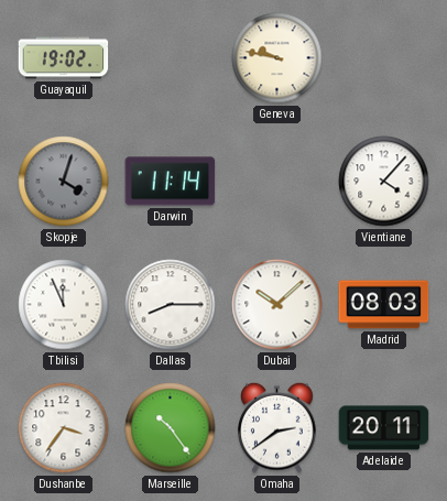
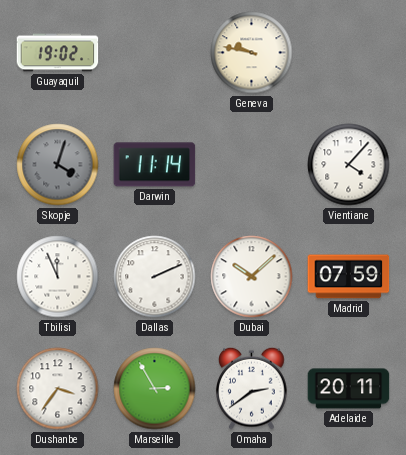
Dallas: 8:15 -> 2:11 (155, 277)
Madrid: 08:03 -> 07:59 (349, 277)
Marseille: 10:24 -> 2:55 (155, 389)
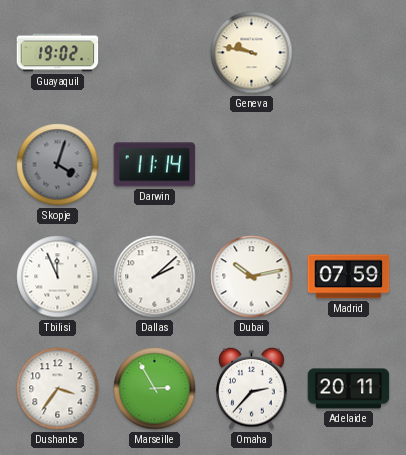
Vientiane: 4:07 -> none (349, 165)
Dallas: 2:11 -> 2:08 (155, 277)
Dubai: 10:08 -> 10:13 (252, 277)
Omaha: 2:39 -> 2:37 (252, 388)
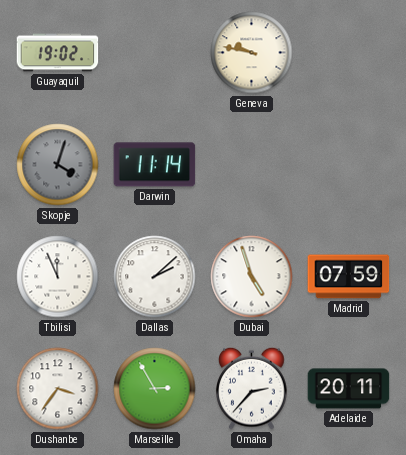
Dubai: 10:13 -> 4:57 (252, 277)
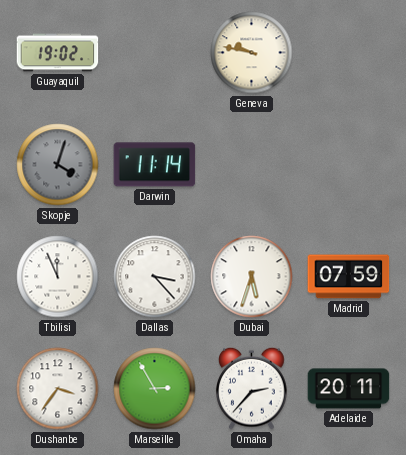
Dallas: 2:08 -> 3:23 (155, 277)
Dubai: 4:57 -> 5:33 (252, 277)
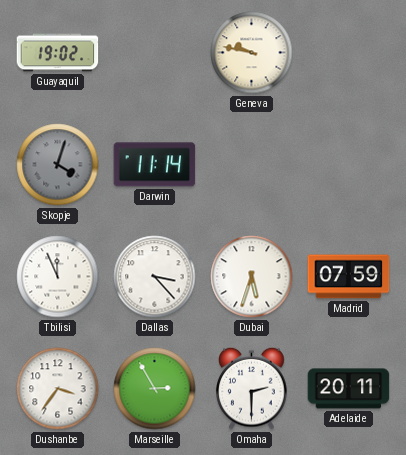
Omaha: 2:37 -> 2:30 (252, 388)
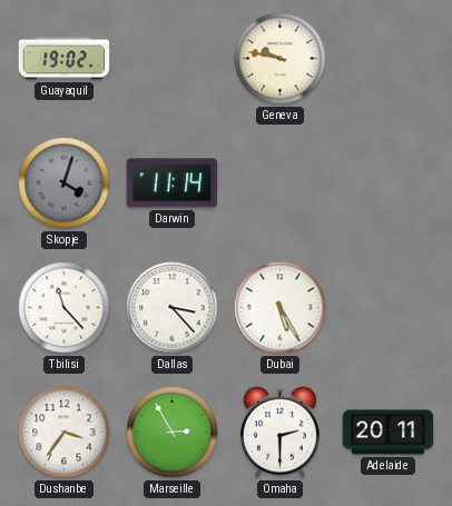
Tbilisi: 11:56 -> 11:23 (65, 308)
Dubai: 5:33 -> 5:25 (281, 308)
Madrid: 07:59 -> none (349, 277)
